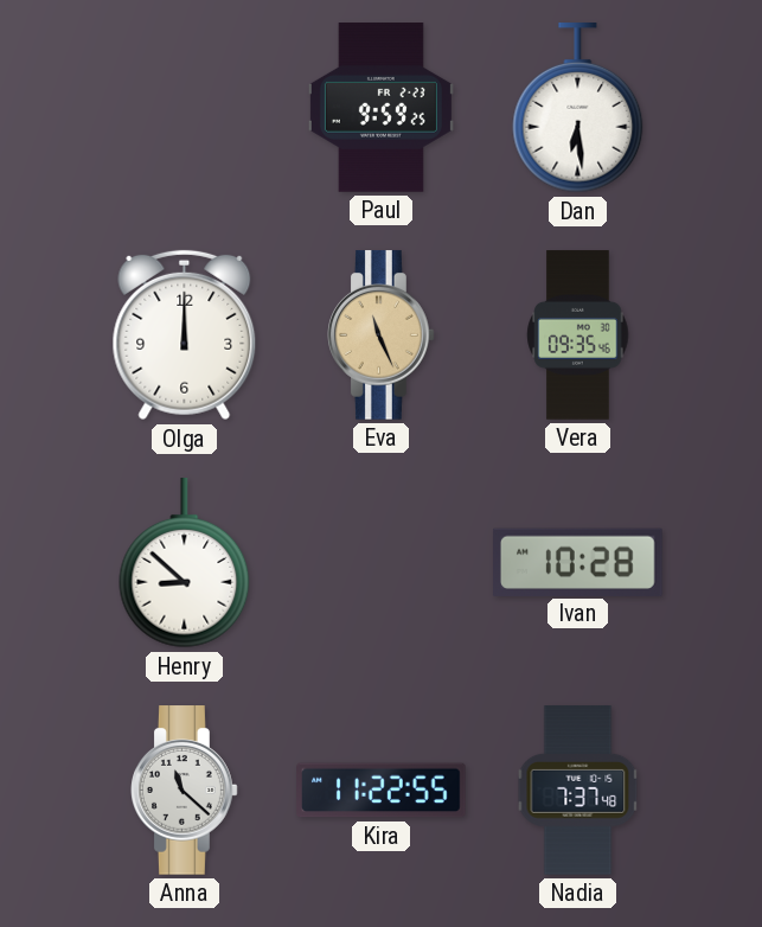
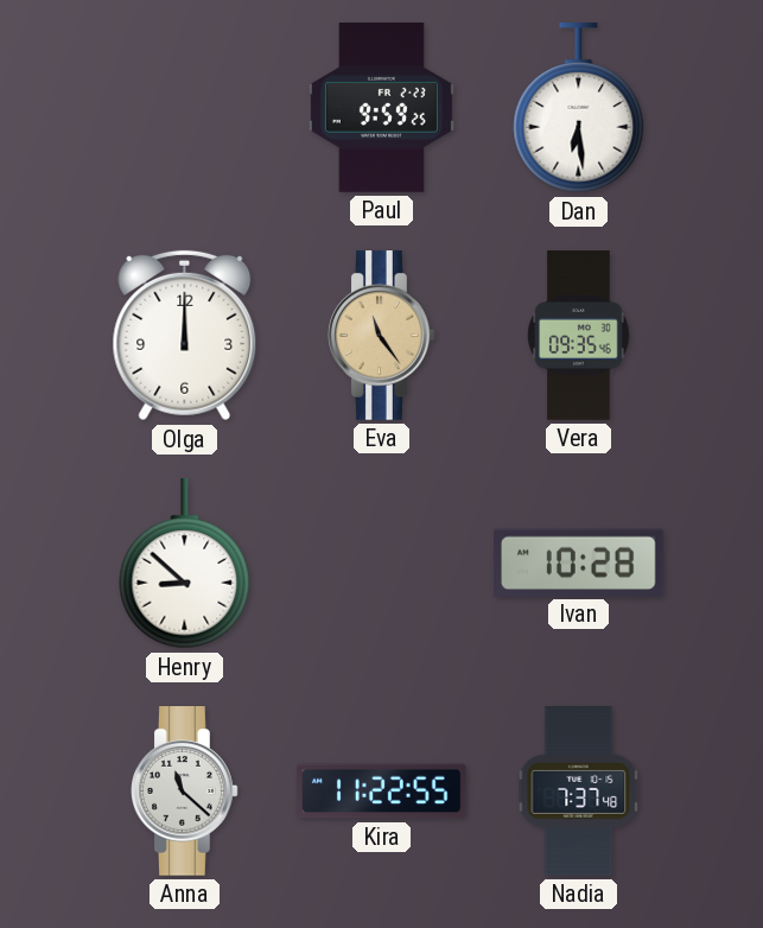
Eva: 11:26 -> 11:24 (382, 336)
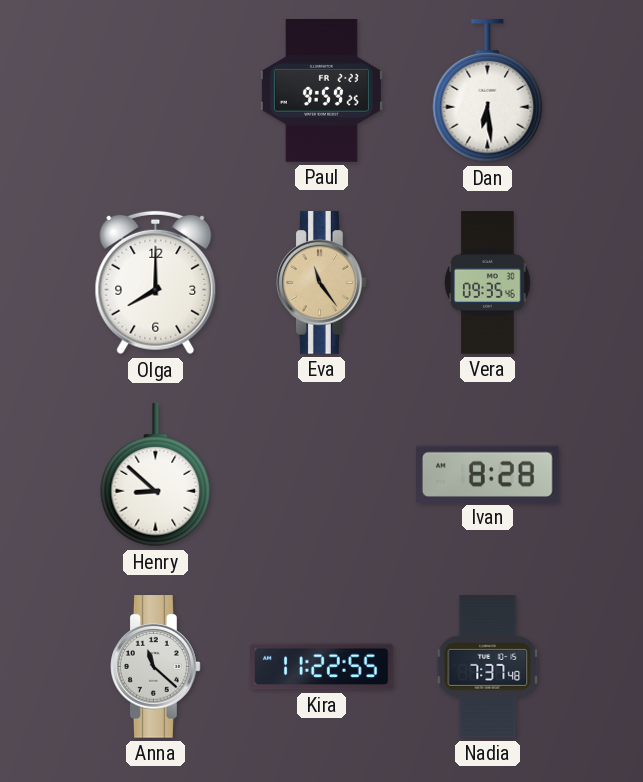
Olga: 12:00 -> 8:00 (156, 283)
Ivan: 10:28 -> 8:28 (488, 474)
